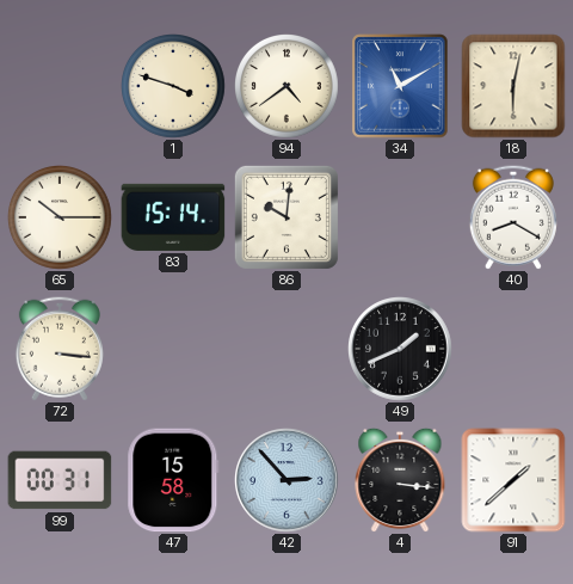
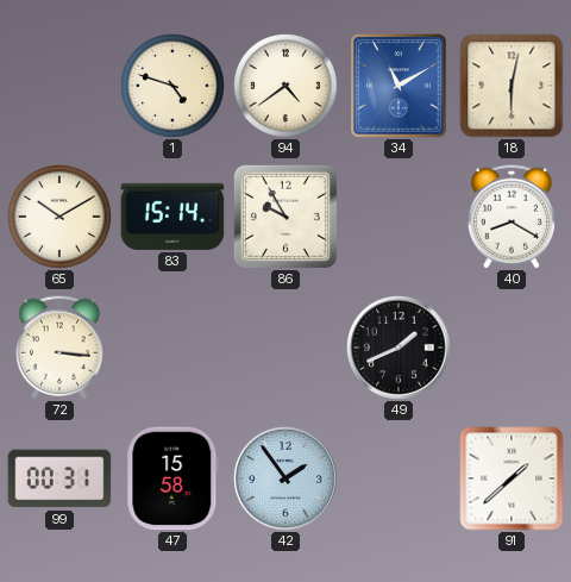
1: 3:48 -> 4:48 (174, 87)
65: 10:15 -> 10:10 (61, 218)
86: 10:01 -> 9:55 (285, 217)
42: 2:53 -> 1:54 (285, 478)
4: 3:16 -> none (400, 480)
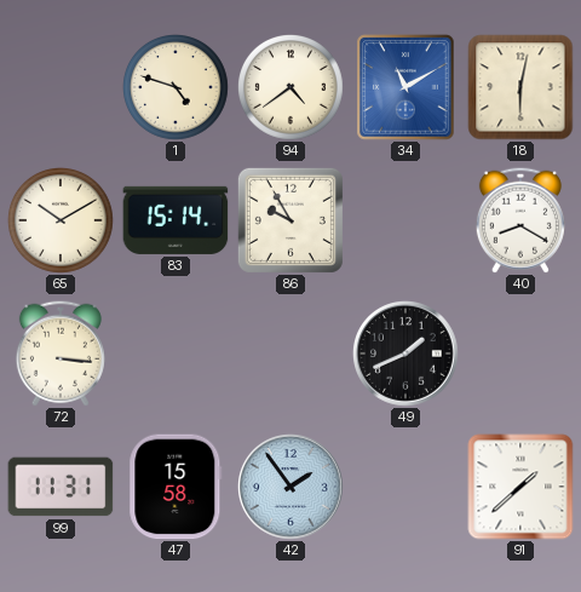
99: 00:31 -> 11:31 (61, 487)
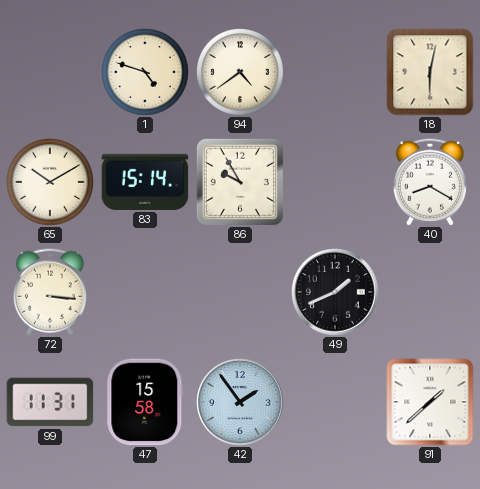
34: 11:10 -> none (405, 87)
